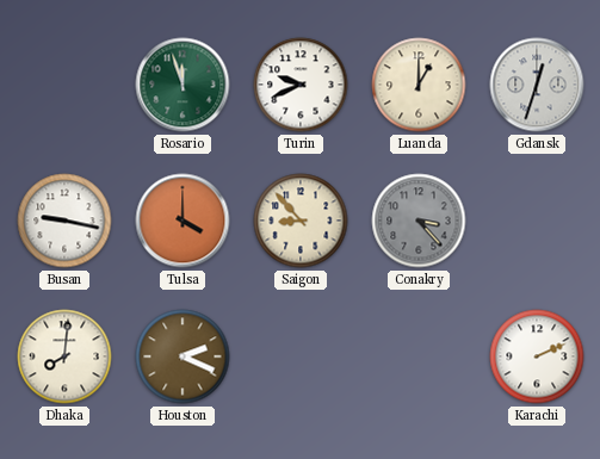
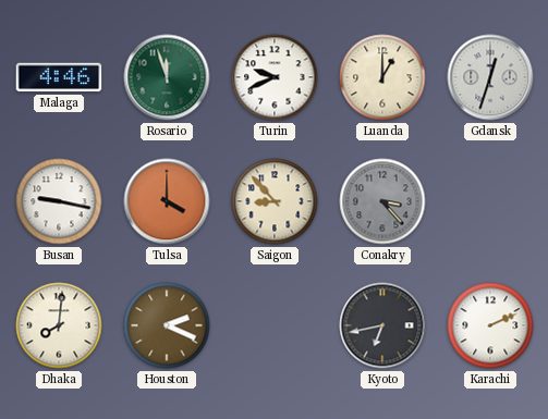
Malaga: none -> 4:46 (59, 77)
Kyoto: none -> 6:43 (382, 325)
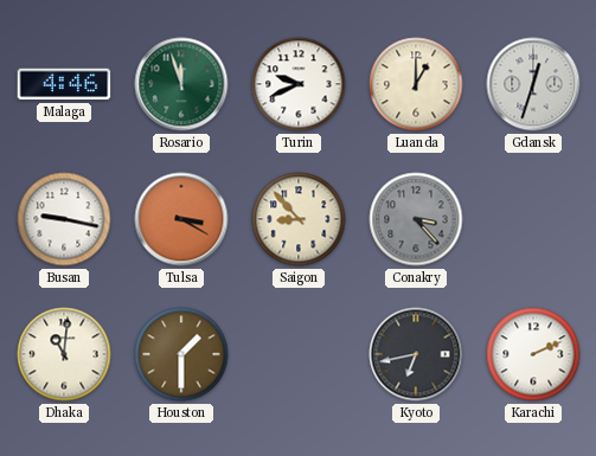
Tulsa: 4:00 -> 3:20 (181, 219)
Dhaka: 8:01 -> 11:01 (64, 354)
Houston: 2:19 -> 1:30 (181, 354)
